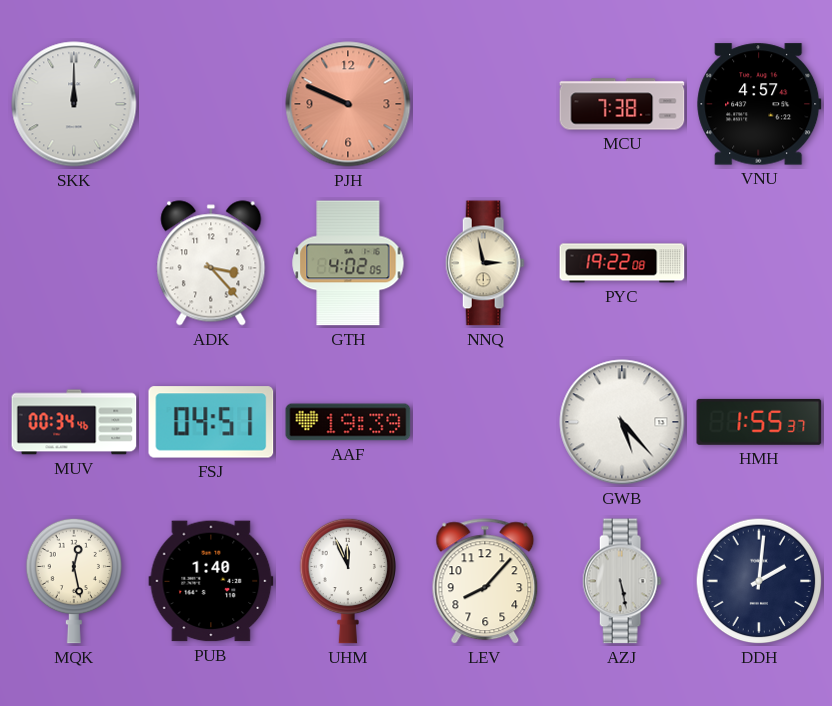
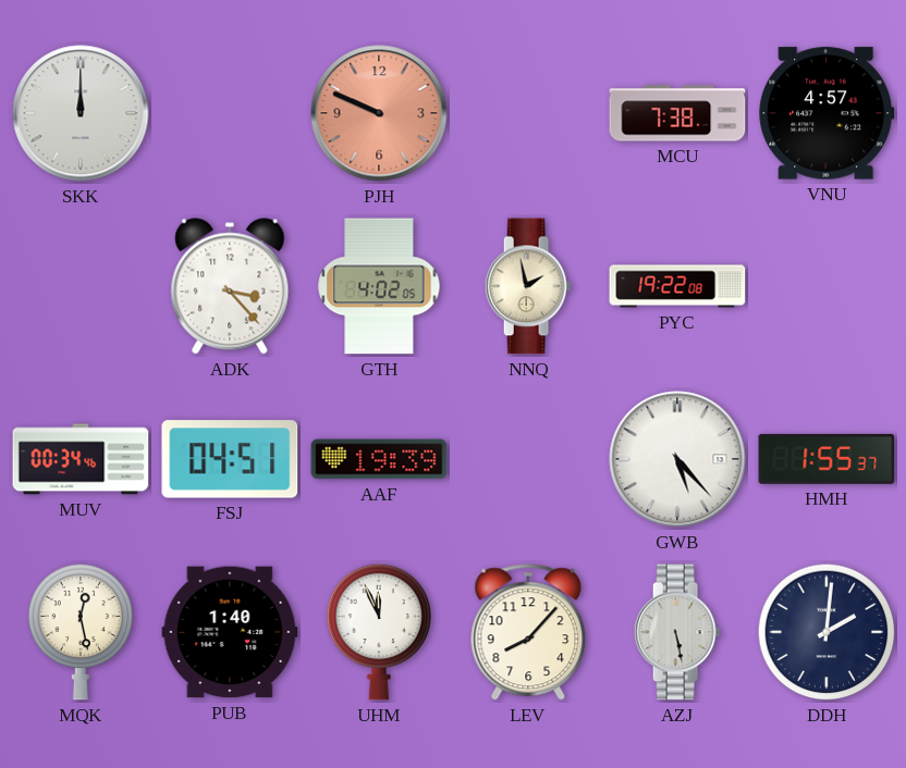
NNQ: 2:58 -> 1:58 (528, 286)
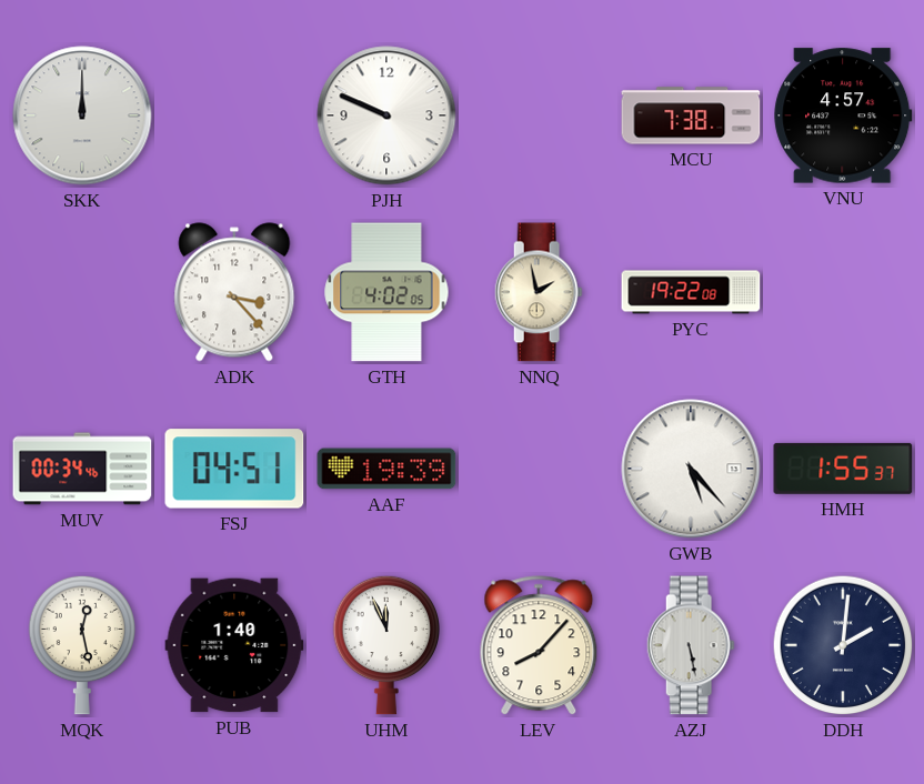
PJH dial: salmon -> white (386, 115)
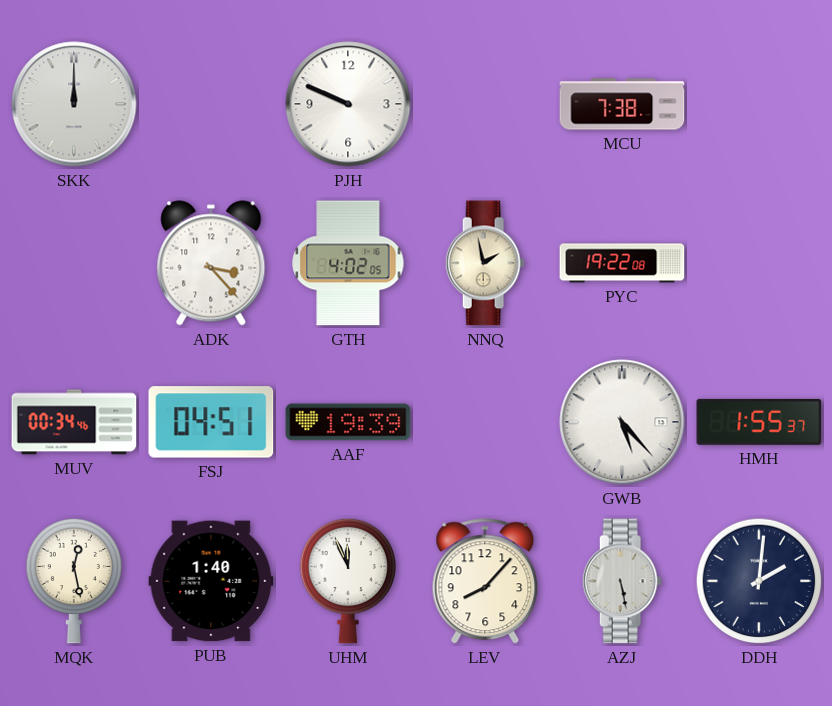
VNU: 4:57 -> none (843, 115)
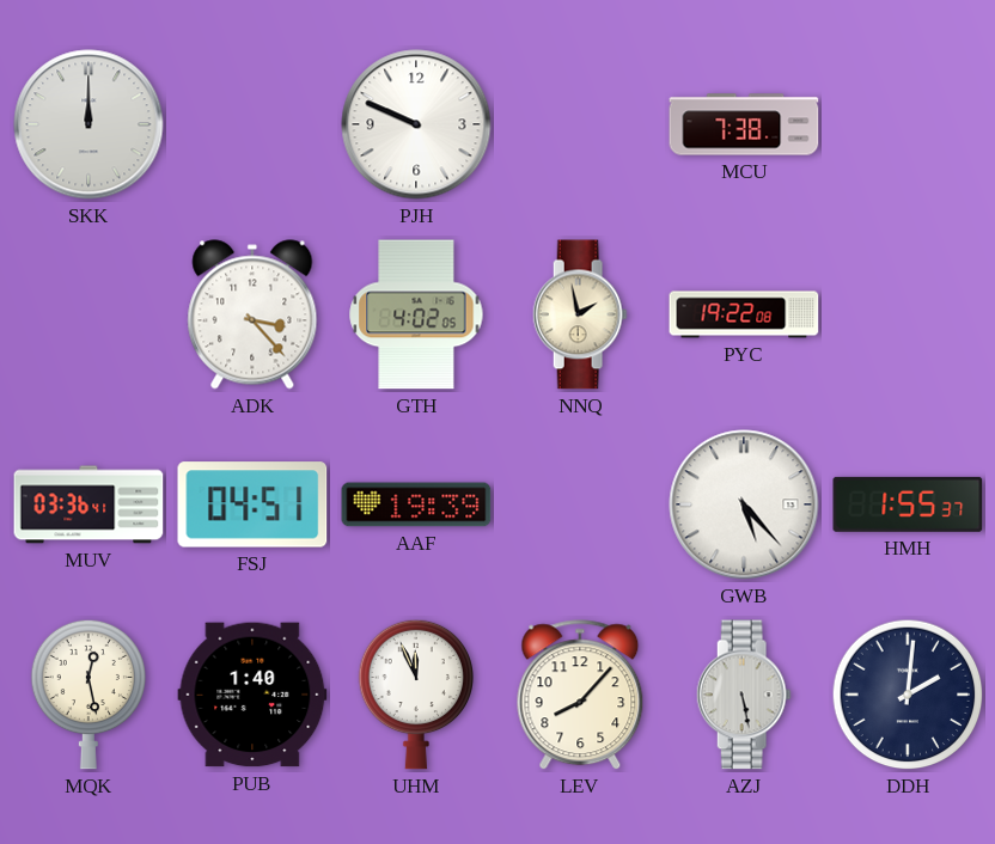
MUV: 00:34 -> 03:36 (88, 504)
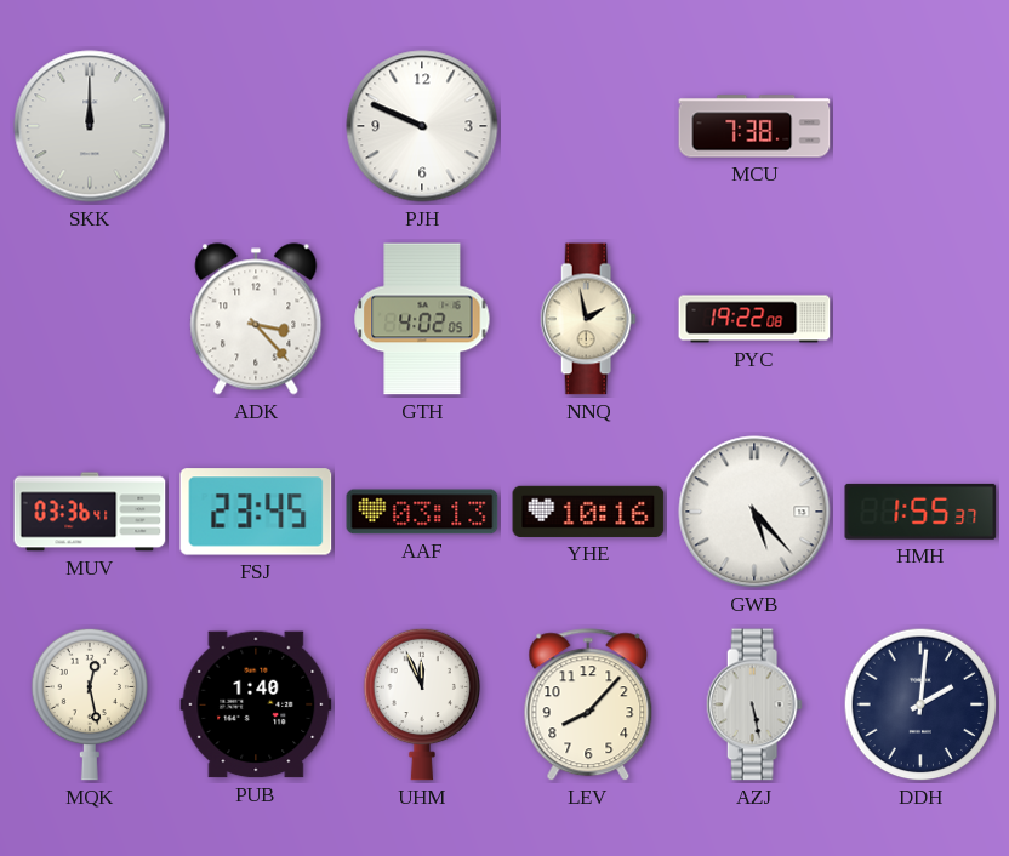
FSJ: 04:51 -> 23:45 (256, 512)
AAF: 19:39 -> 03:13 (422, 512)
YHE: none -> 10:16 (588, 512)
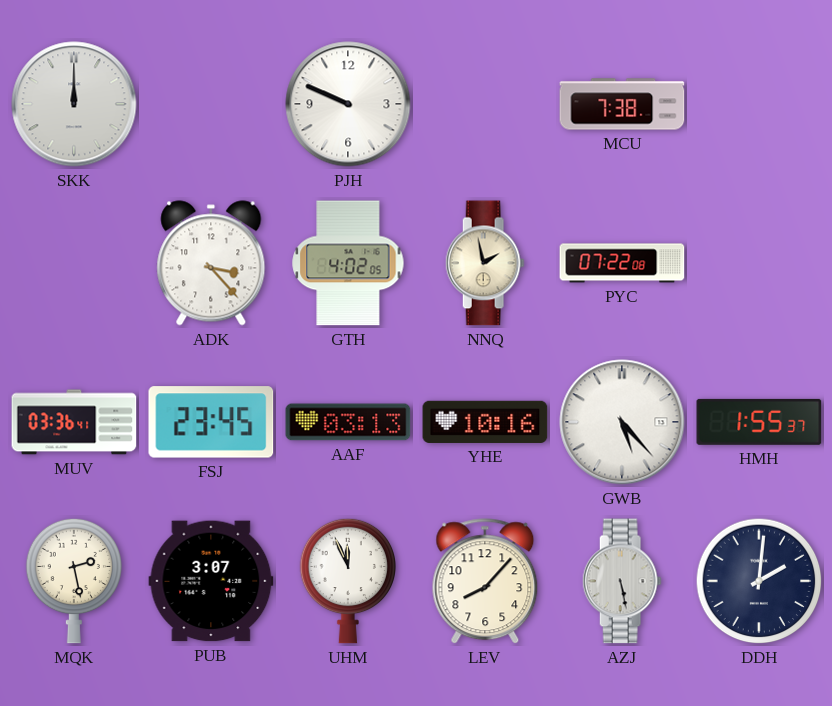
PYC: 19:22 -> 07:22 (622, 263)
MQK: 12:28 -> 2:28 (74, 581)
PUB: 1:40 -> 3:07 (211, 581)
